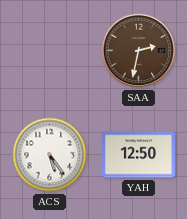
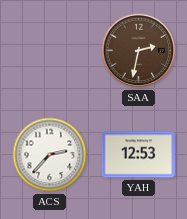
ACS: 5:24 -> 2:37 (50, 155)
YAH: 12:50 -> 12:53 (138, 155)
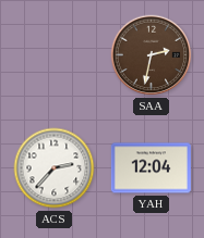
YAH: 12:53 -> 12:04 (151, 168)
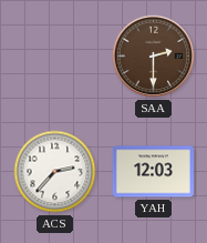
SAA: 2:32 -> 2:30 (154, 57)
YAH: 12:04 -> 12:03 (153, 172)
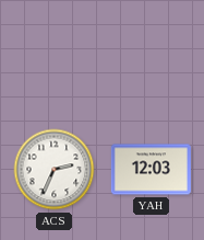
SAA: 2:30 -> none (154, 57)
ACS: 2:37 -> 2:34 (55, 170)
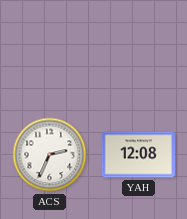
YAH: 12:03 -> 12:08 (138, 155)
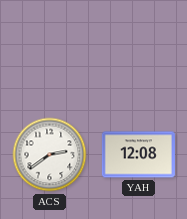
ACS: 2:34 -> 2:39 (50, 155)
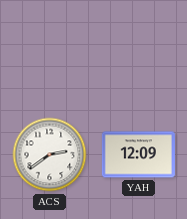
YAH: 12:08 -> 12:09 (138, 155)
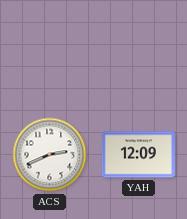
ACS: 2:39 -> 2:41 (50, 155)
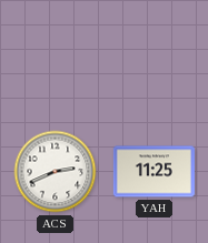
YAH: 12:09 -> 11:25 (153, 172)
